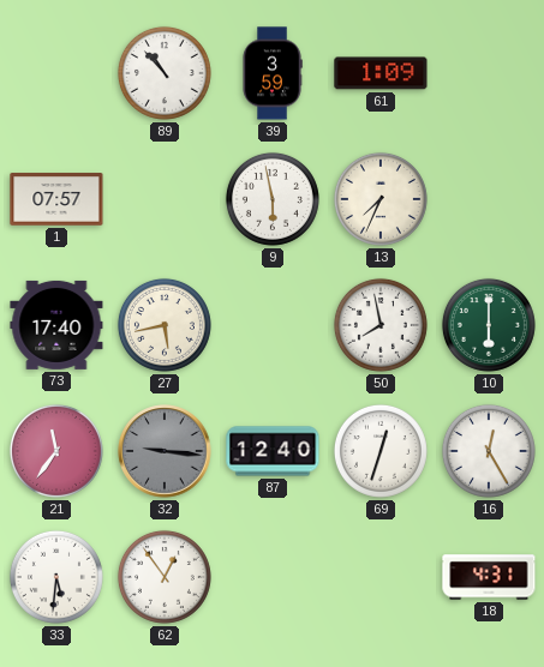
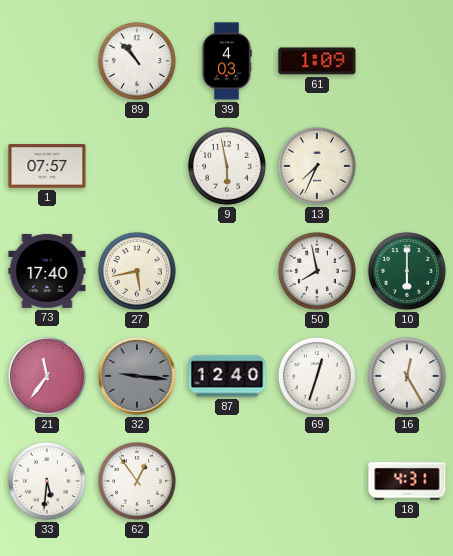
39: 3:59 -> 4:03 (227, 61)
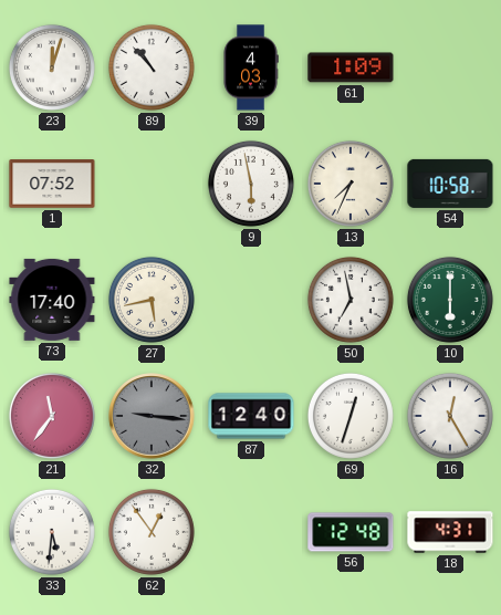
23: none -> 12:03 (52, 67)
1: 07:57 -> 07:52 (52, 184)
54: none -> 10:58 (450, 184)
50: 7:58 -> 6:58 (351, 300)
56: none -> 12:48 (351, 532)
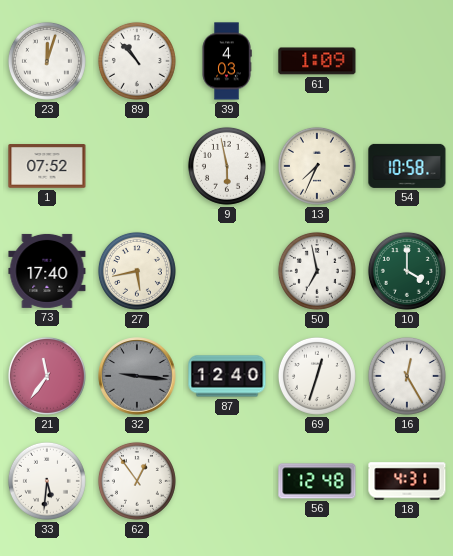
10: 6:00 -> 4:00 (407, 271)
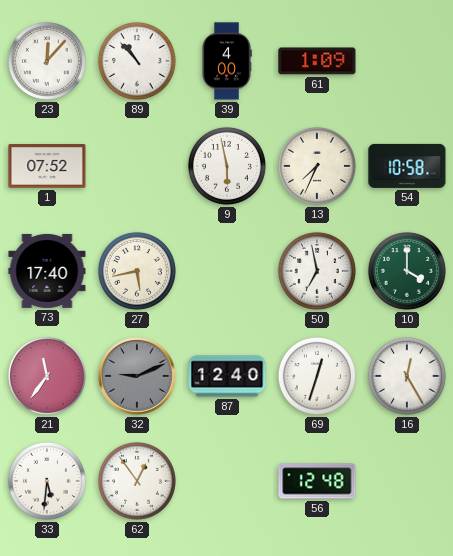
23: 12:03 -> 12:07 (47, 61)
39: 4:03 -> 4:00 (227, 61)
32: 9:16 -> 9:11 (137, 376)
18: 4:31 -> none (407, 481)
